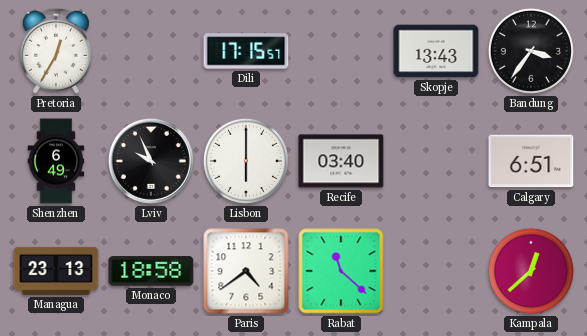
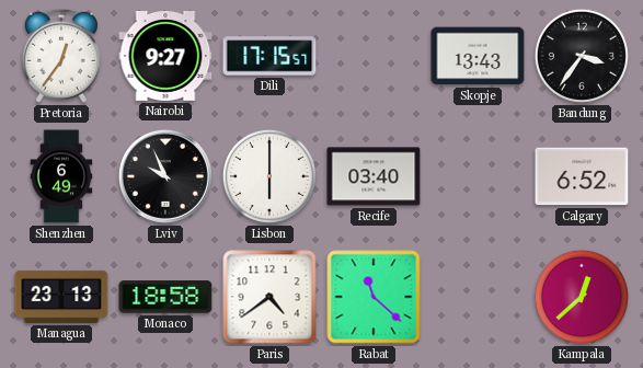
Pretoria: 12:35 -> 12:36 (61, 56)
Nairobi: none -> 9:27 (165, 56)
Calgary: 6:51 -> 6:52 (582, 176)
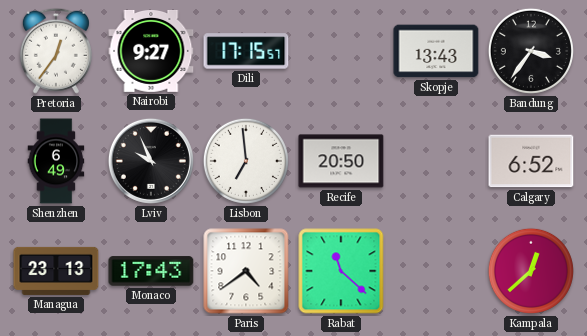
Lisbon: 6:00 -> 6:59 (246, 161)
Recife: 03:40 -> 20:50 (341, 161)
Monaco: 18:58 -> 17:43 (151, 271)
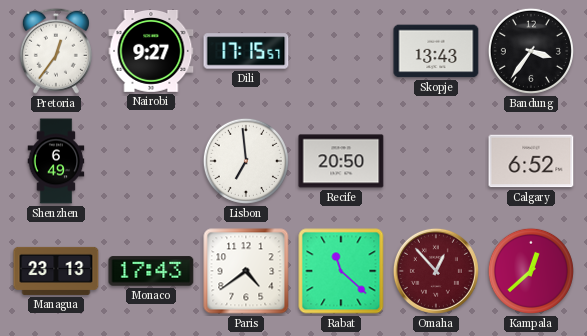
Lviv: 9:56 -> none (151, 161)
Omaha: none -> 12:53 (436, 271)
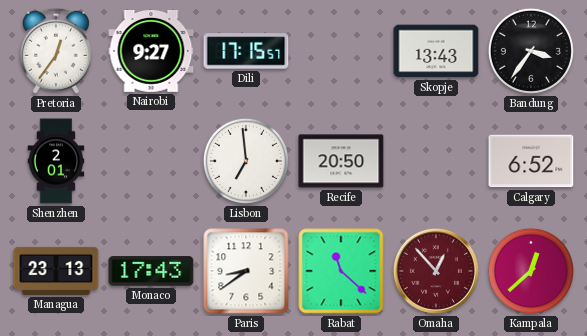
Shenzhen: 6:49 -> 2:01 (56, 161)
Paris: 4:39 -> 8:39 (246, 271)
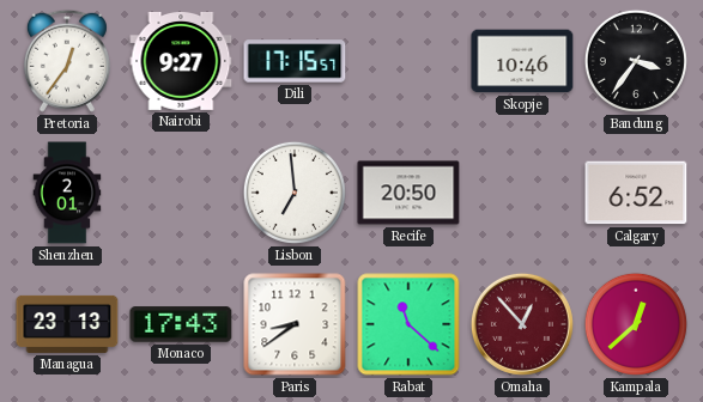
Skopje: 13:43 -> 10:46 (522, 61)
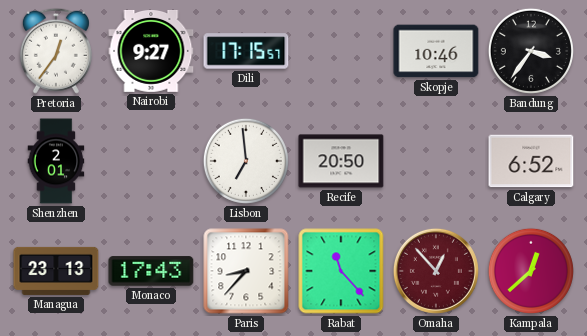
Paris: 8:39 -> 8:37 (246, 271)
Rabat: 11:22 -> 11:23 (341, 271)
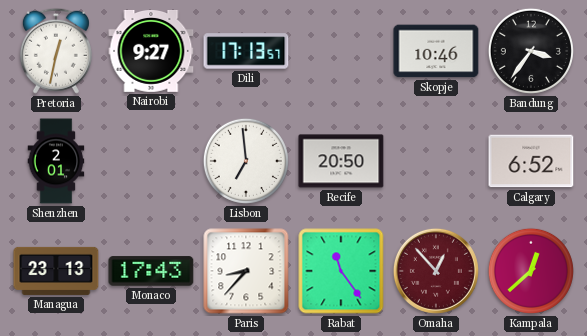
Pretoria: 12:36 -> 12:32 (56, 51)
Dili: 17:15 -> 17:13 (246, 51)
Rabat: 11:23 -> 11:24 (341, 271)
